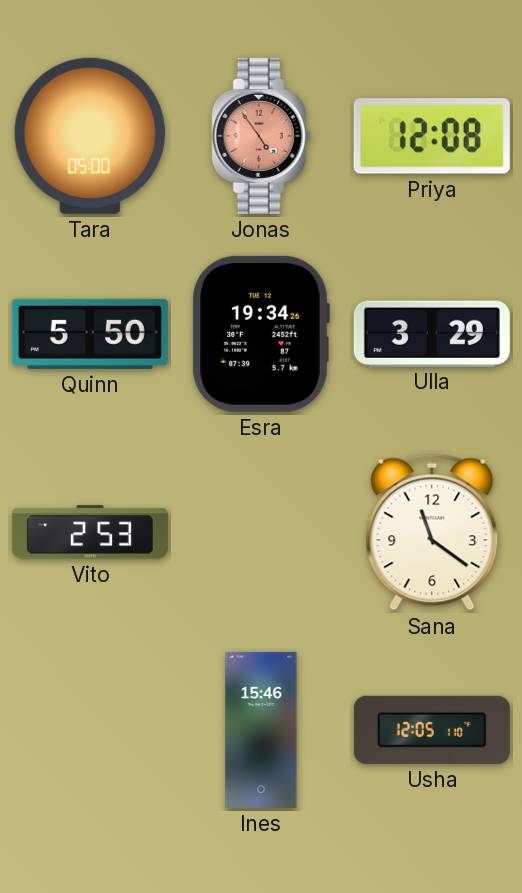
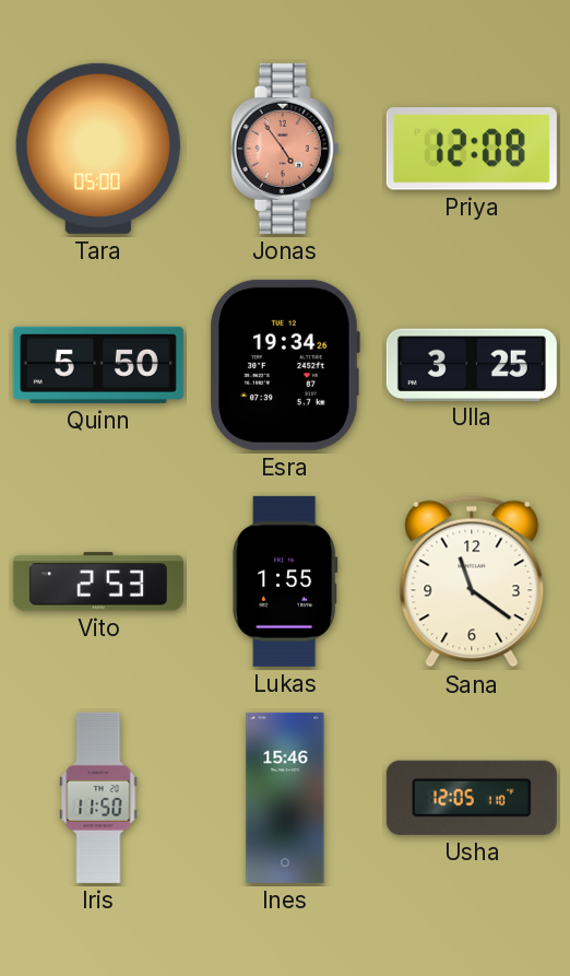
Ulla: 3:29 -> 3:25 (472, 364)
Lukas: none -> 1:55 (285, 581)
Iris: none -> 11:50 (98, 798)
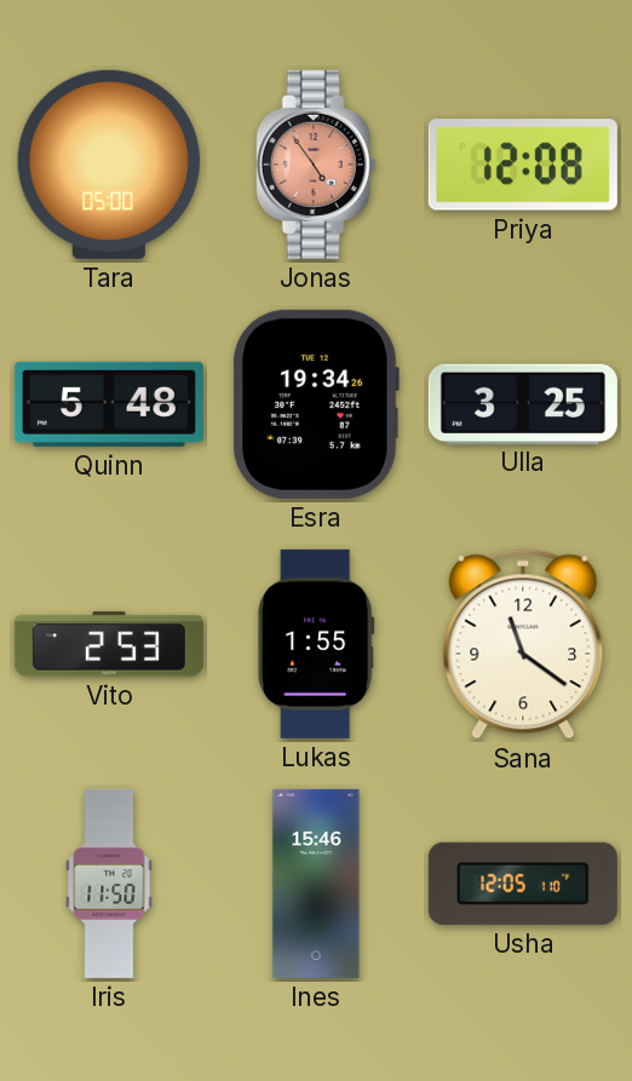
Quinn: 5:50 -> 5:48 (109, 404)
